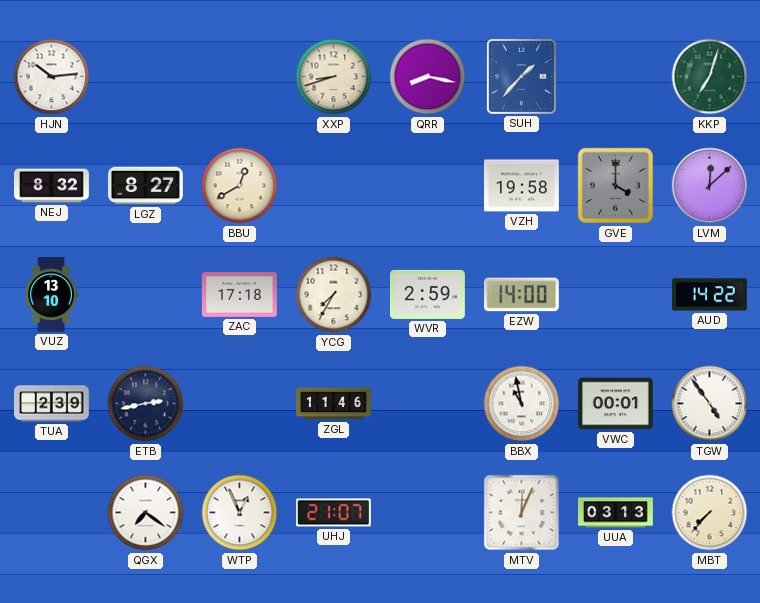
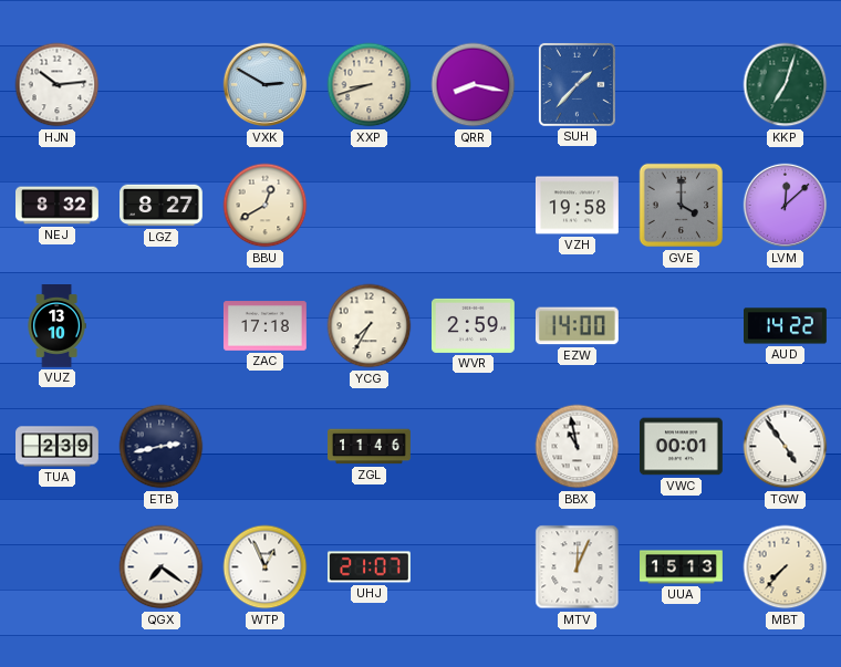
VXK: none -> 2:50 (266, 85)
UUA: 03:13 -> 15:13 (682, 567)
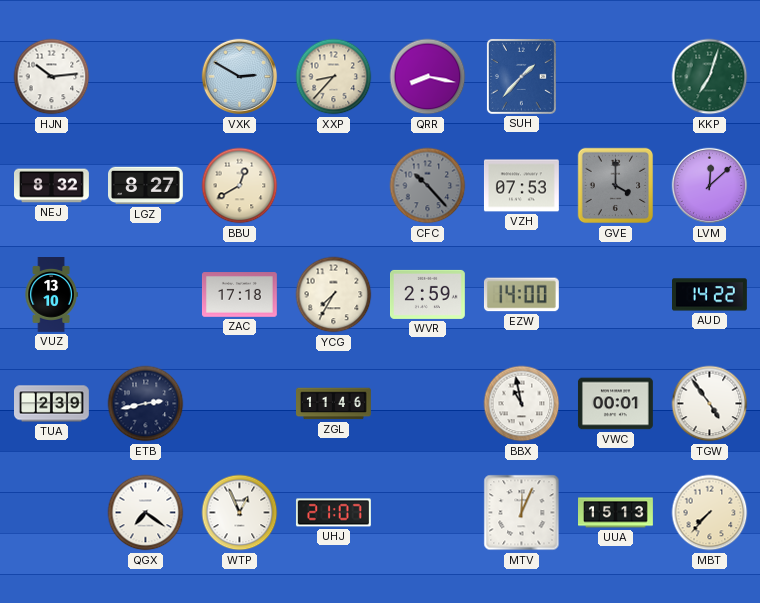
XXP: 8:42 -> 8:37 (334, 77)
CFC: none -> 10:23 (428, 186)
VZH: 19:58 -> 07:53 (521, 186)
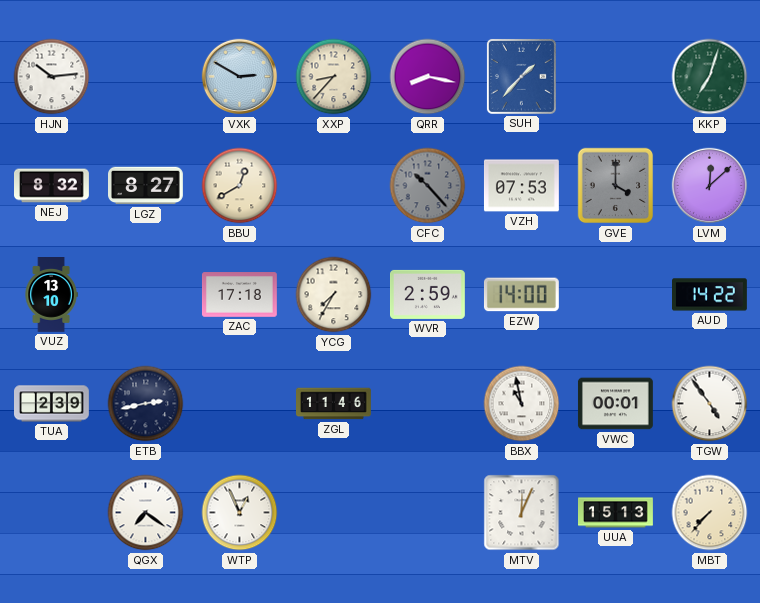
UHJ: 21:07 -> none (333, 513)
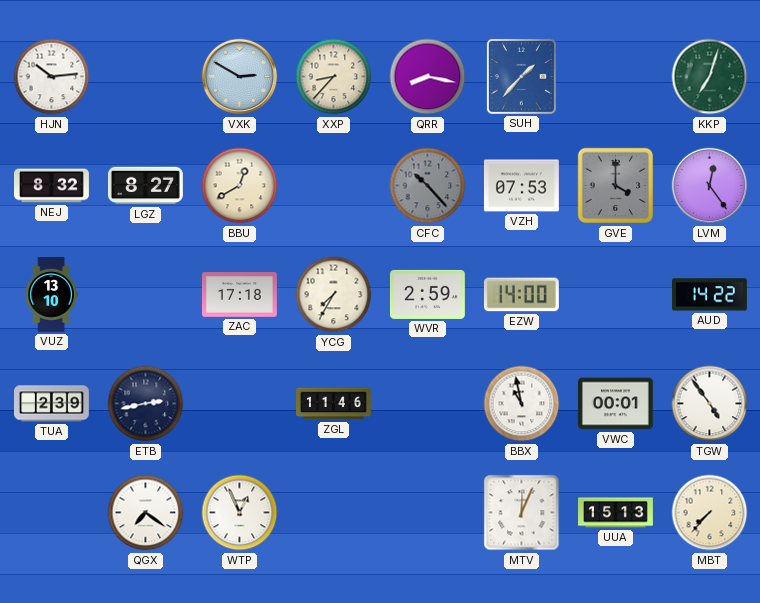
LVM: 12:08 -> 12:24 (710, 186)
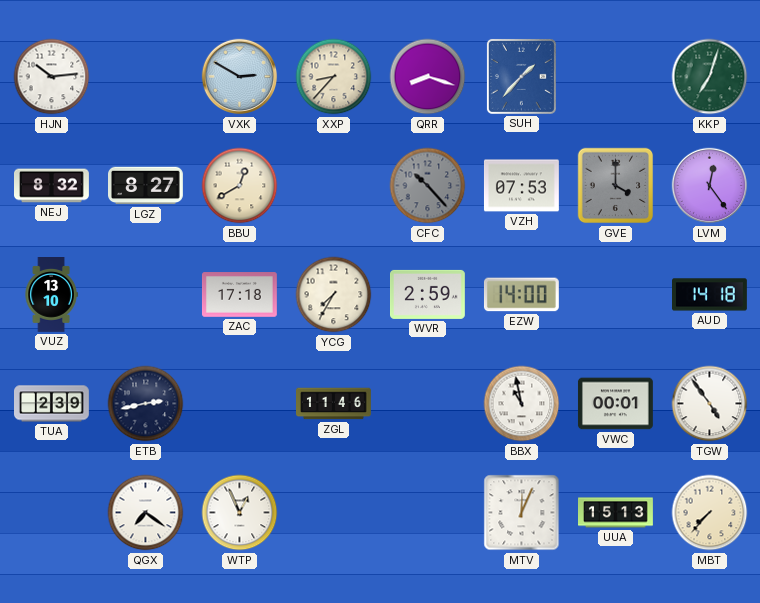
QRR: 8:17 -> 8:18 (428, 77)
AUD: 14:22 -> 14:18 (710, 295)
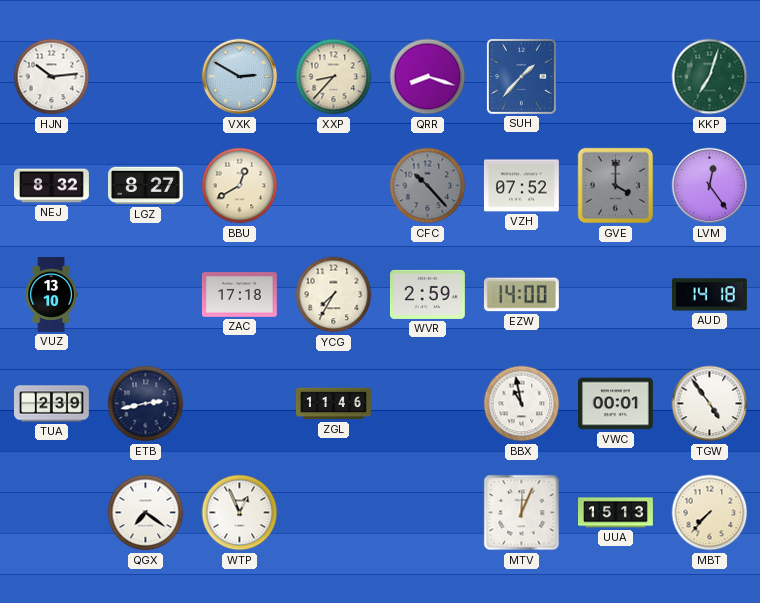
VZH: 07:53 -> 07:52 (521, 186)
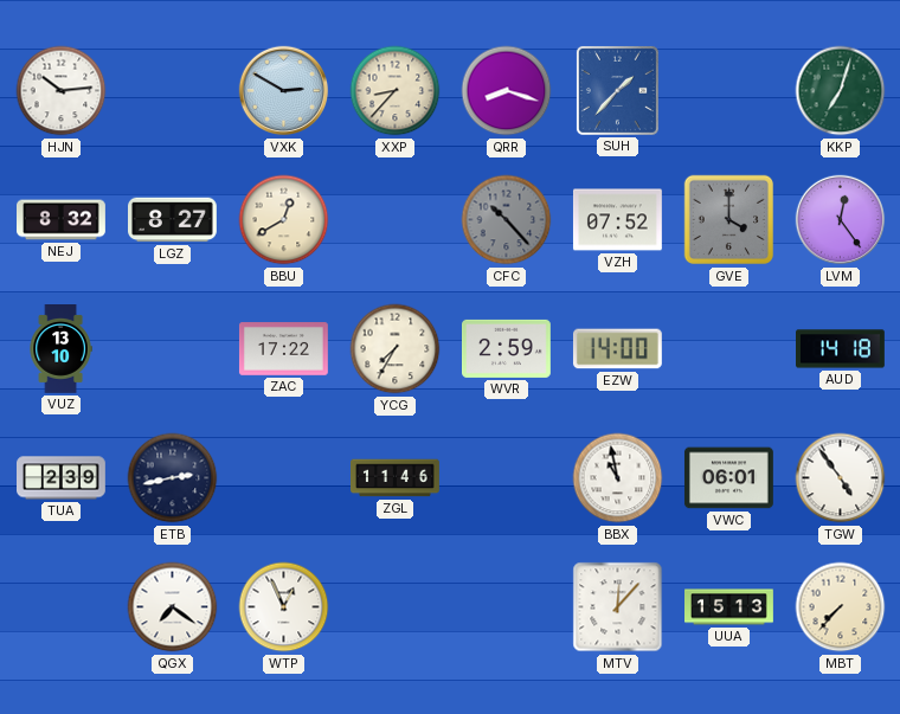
ZAC: 17:18 -> 17:22 (284, 349)
VWC: 00:01 -> 06:01 (728, 478)
MTV: 12:04 -> 12:07 (618, 607)
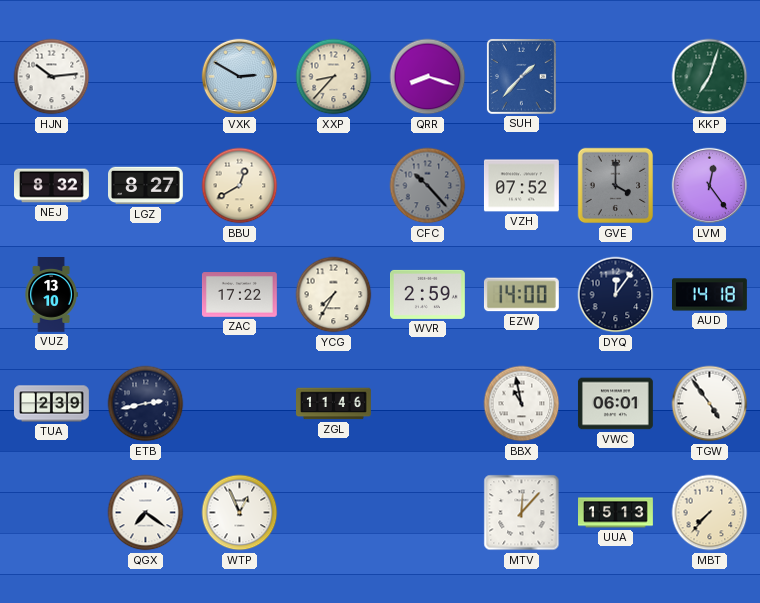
DYQ: none -> 12:06 (616, 295)
